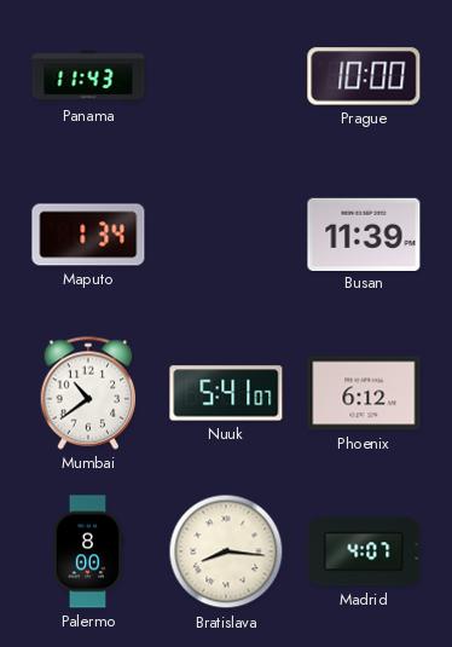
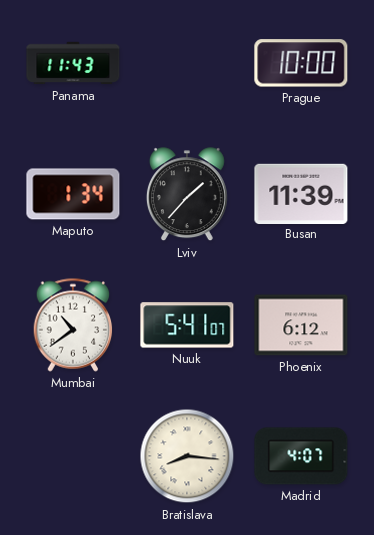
Lviv: none -> 1:37 (187, 195)
Palermo: 8:00 -> none (88, 551)
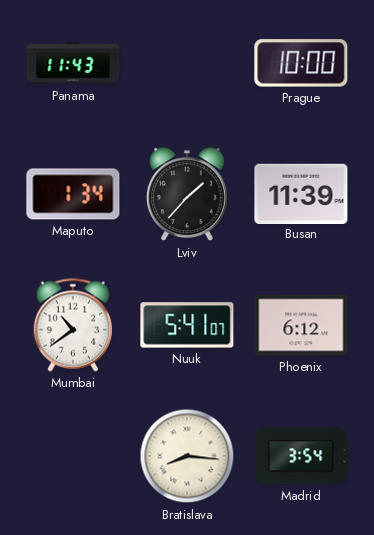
Madrid: 4:07 -> 3:54 (301, 456)
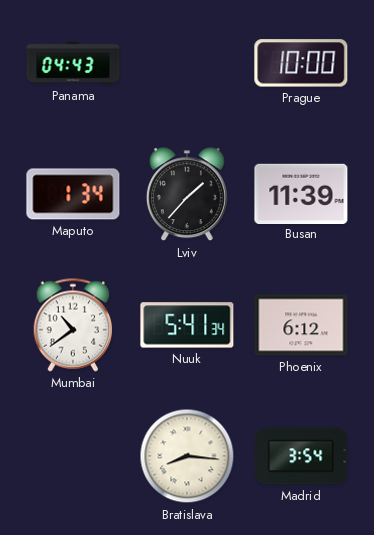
Panama: 11:43 -> 04:43 (73, 63)
Nuuk: 5:41:07 -> 5:41:34 (187, 325)
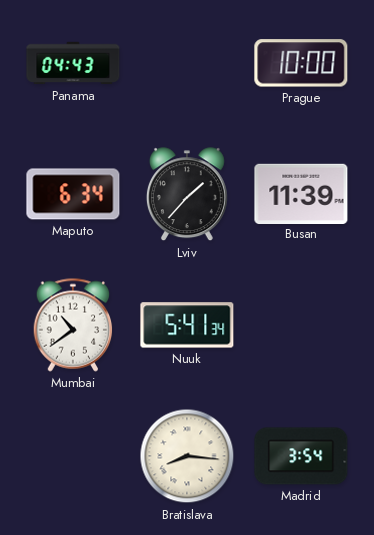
Maputo: 1:34 -> 6:34 (73, 194)
Phoenix: 6:12 -> none (301, 325)
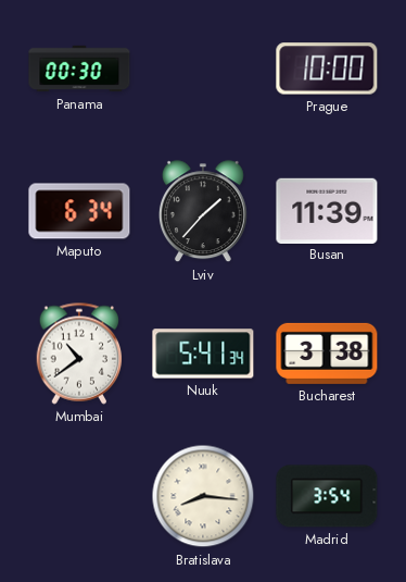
Panama: 04:43 -> 00:30 (79, 69)
Bucharest: none -> 3:38 (327, 354)
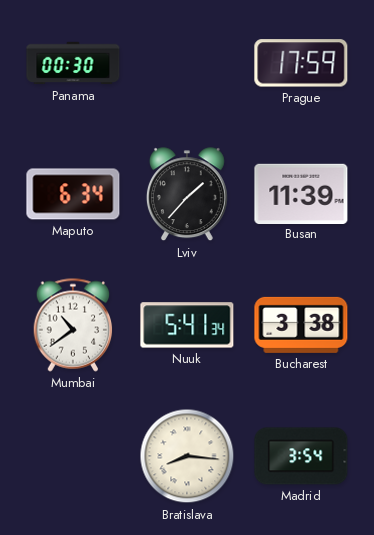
Prague: 10:00 -> 17:59 (301, 63)
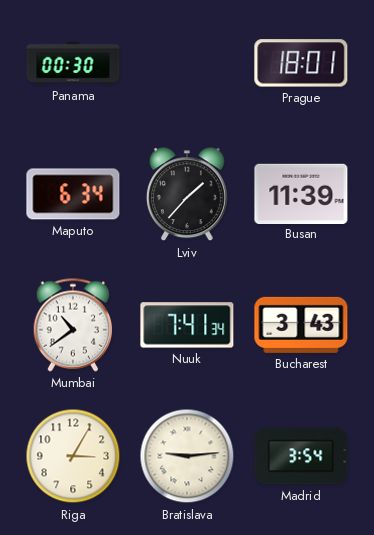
Prague: 17:59 -> 18:01 (301, 63)
Nuuk: 5:41 -> 7:41 (187, 325)
Bucharest: 3:38 -> 3:43 (301, 325)
Riga: none -> 3:05 (73, 456)
Bratislava: 8:16 -> 9:14 (187, 456)
